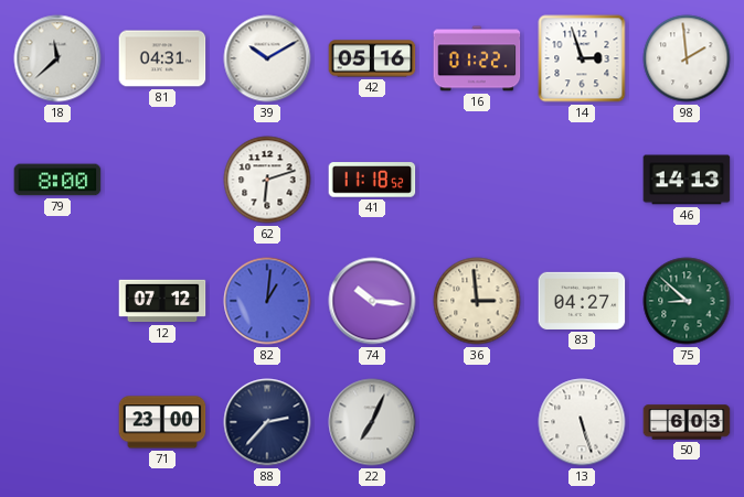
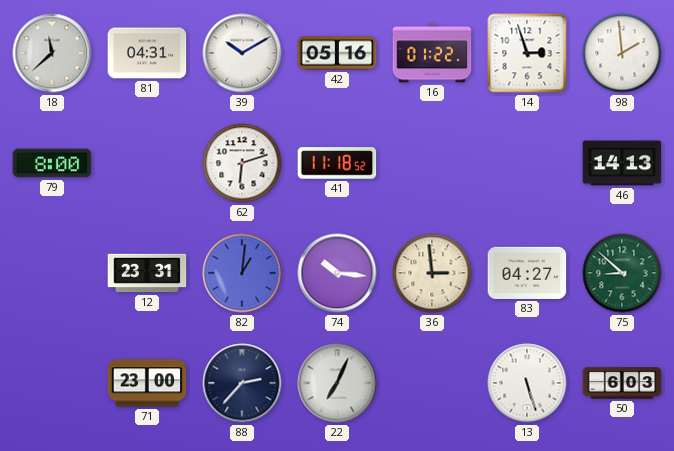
12: 07:12 -> 23:31 (147, 273)
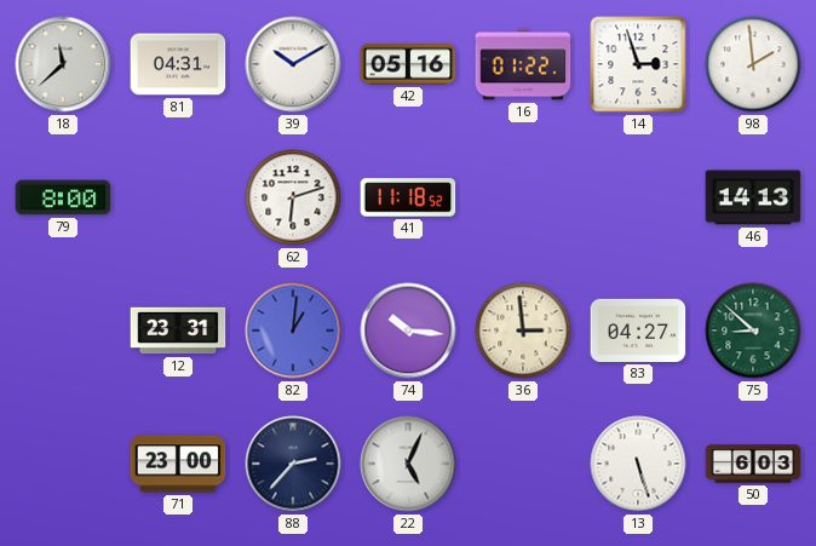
22: 7:04 -> 5:04 (408, 464)
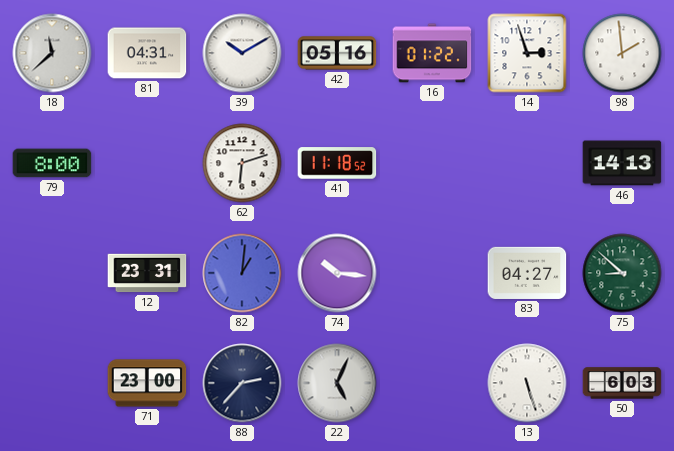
36: 2:59 -> none (523, 331)
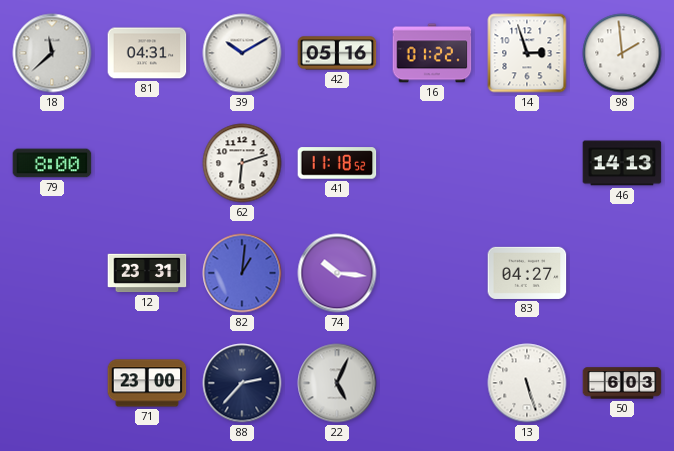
75: 8:52 -> none (622, 273)
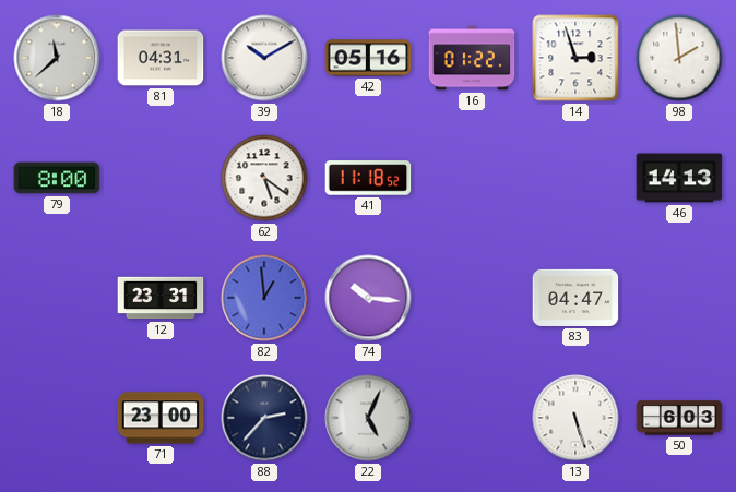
62: 6:12 -> 5:21 (264, 178)
82: 1:01 -> 12:59 (264, 298)
83: 04:27 -> 04:47 (575, 298)
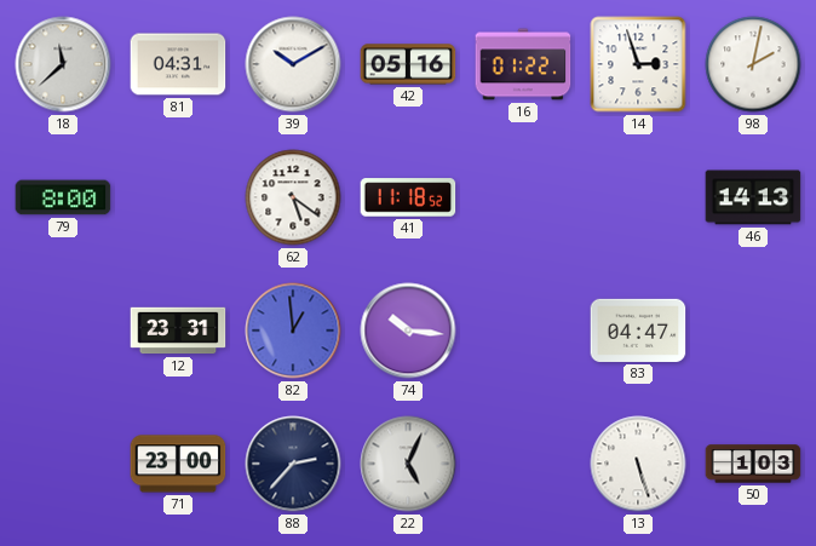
98: 1:59 -> 2:02 (753, 64)
50: 6:03 -> 1:03 (753, 464)
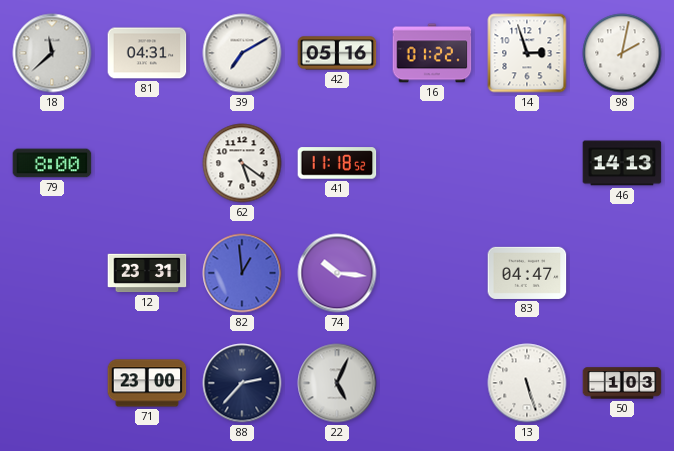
39: 10:10 -> 7:10 (242, 53)
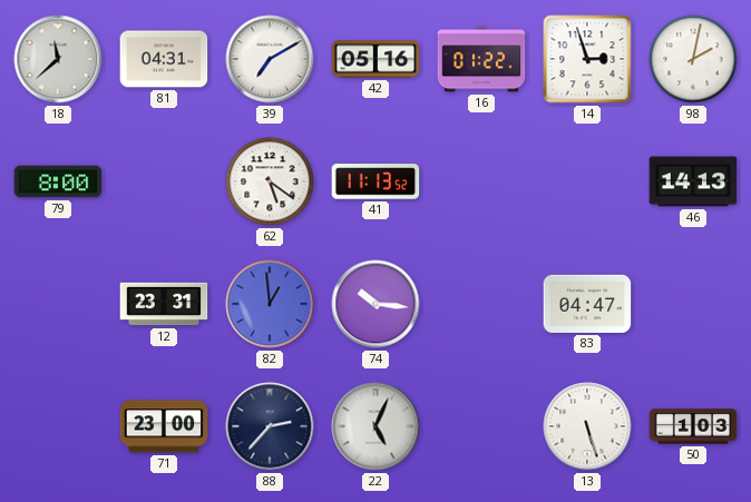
41: 11:18 -> 11:13 (375, 181)
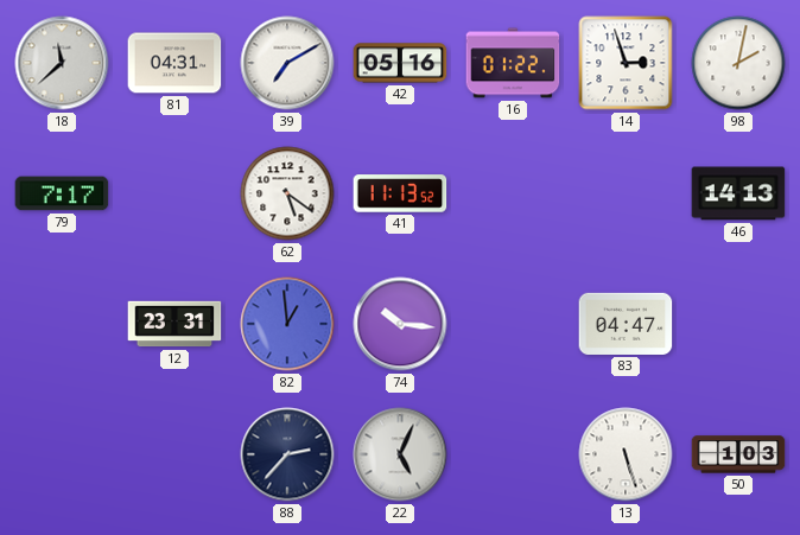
79: 8:00 -> 7:17 (62, 193)
71: 23:00 -> none (164, 426)
